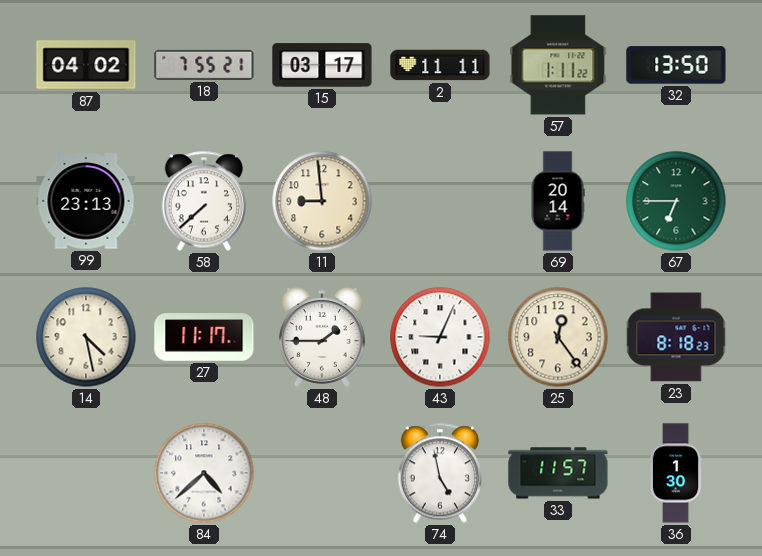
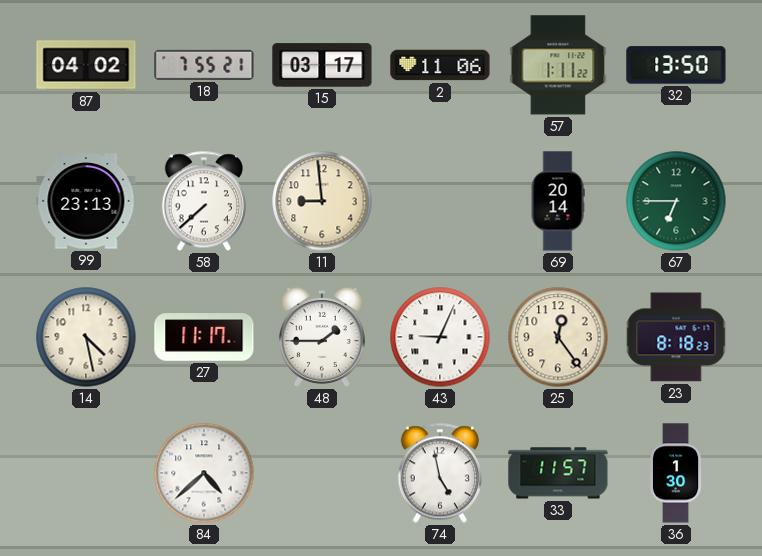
2: 11:11 -> 11:06 (440, 65)
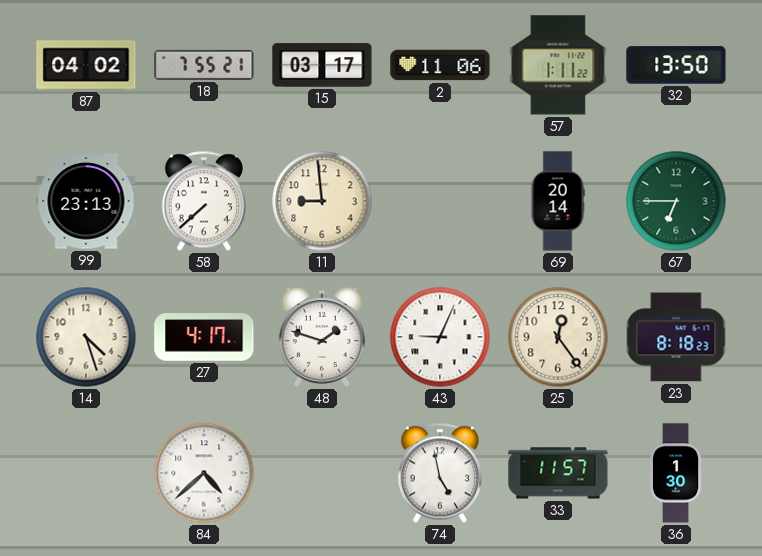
14: 4:28 -> 4:27 (86, 337)
27: 11:17 -> 4:17 (204, 337)
48: 1:45 -> 1:48 (322, 337)
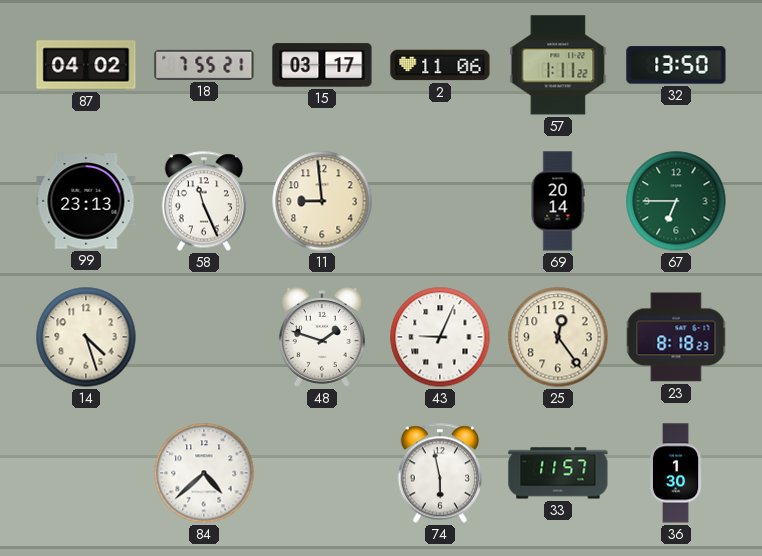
58: 7:38 -> 11:26 (203, 201)
27: 4:17 -> none (204, 337)
74: 4:58 -> 5:58 (439, 473)
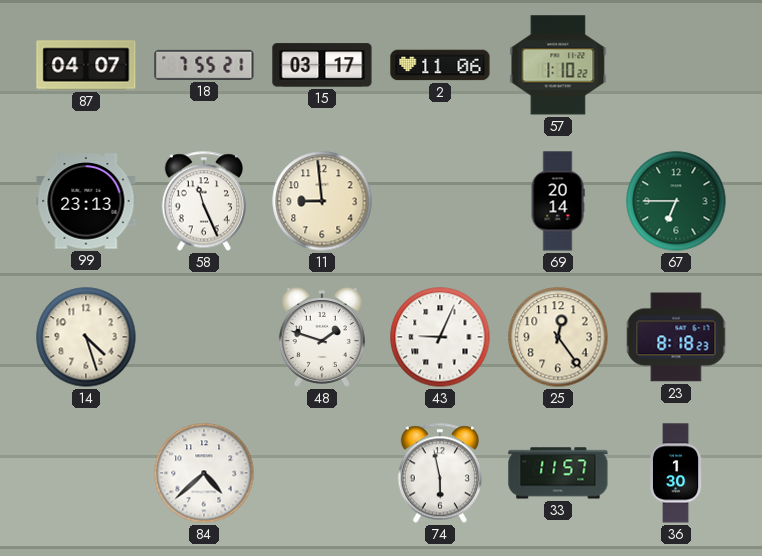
87: 04:02 -> 04:07 (86, 65)
57: 1:11 -> 1:10 (558, 65)
32: 13:50 -> none (676, 65)
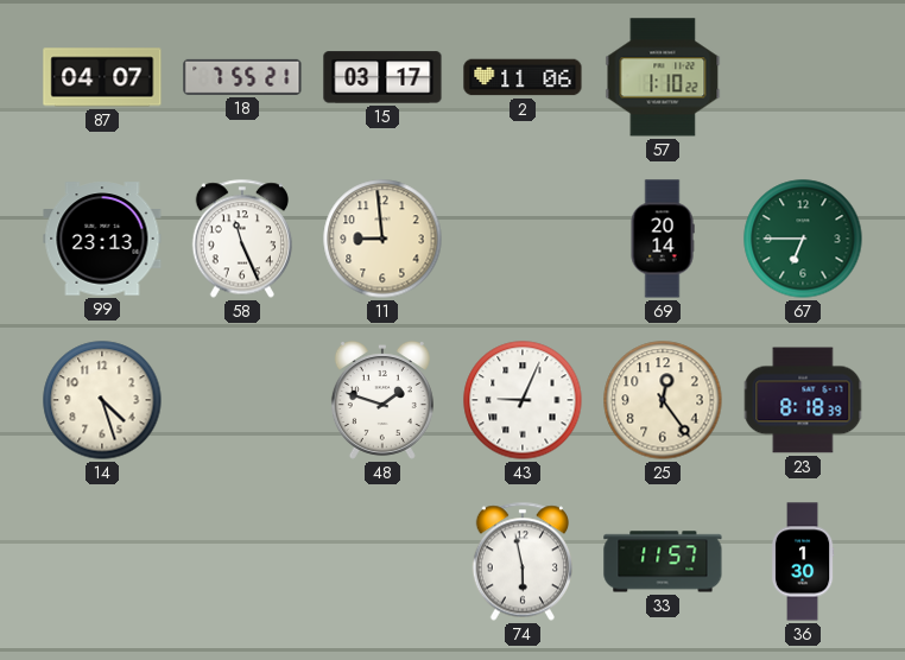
23: 8:18:23 -> 8:18:39 (803, 400)
84: 4:38 -> none (204, 473)
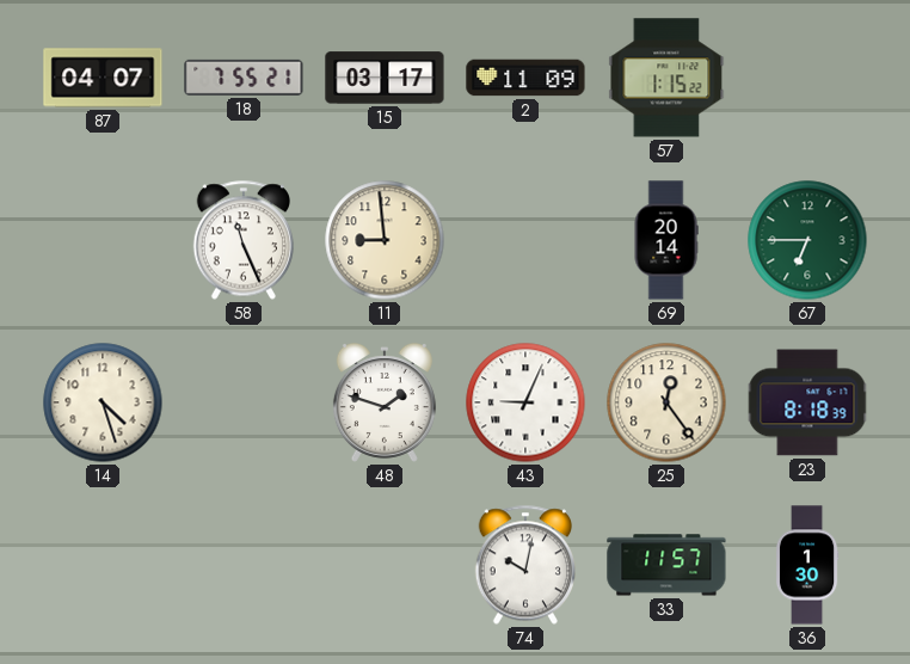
2: 11:06 -> 11:09 (525, 78)
57: 1:10 -> 1:15 (666, 78)
99: 23:13 -> none (102, 239)
74: 5:58 -> 10:02 (524, 565)
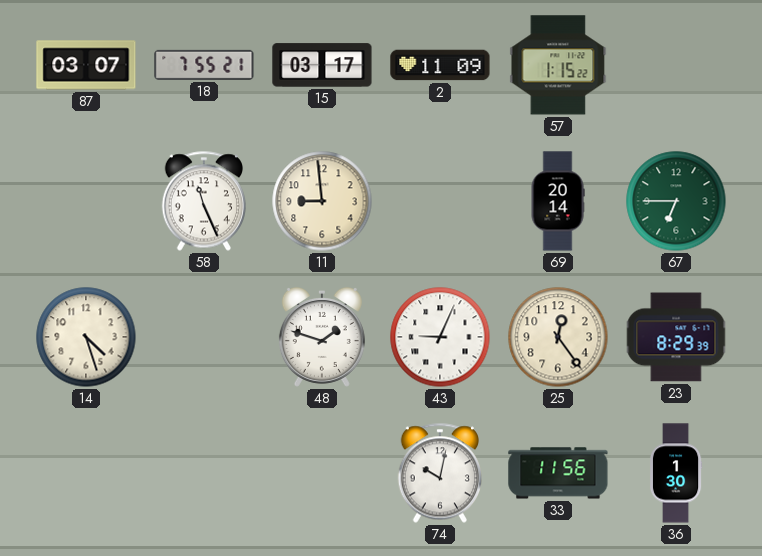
87: 04:07 -> 03:07 (86, 65)
23: 8:18 -> 8:29 (676, 337)
33: 11:57 -> 11:56 (558, 473)
